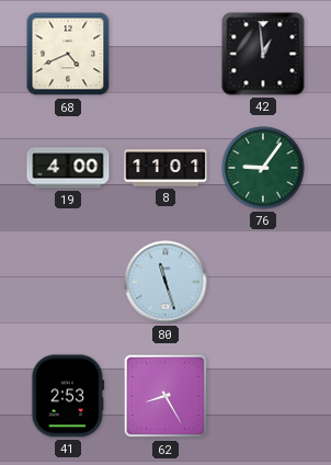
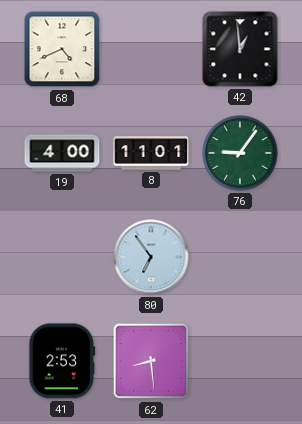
80: 11:27 -> 6:54 (151, 257)
62: 8:25 -> 8:29 (151, 361)
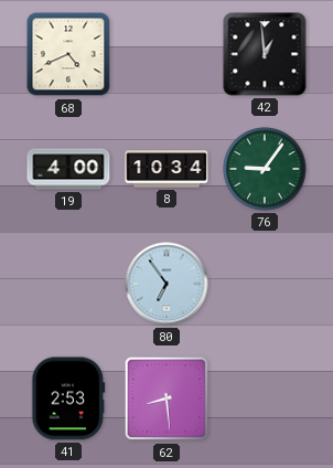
8: 11:01 -> 10:34 (166, 169)
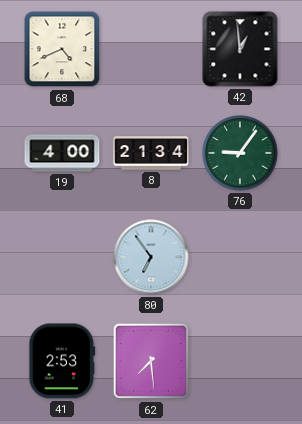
8: 10:34 -> 21:34 (151, 153)
62: 8:29 -> 7:29 (151, 361)
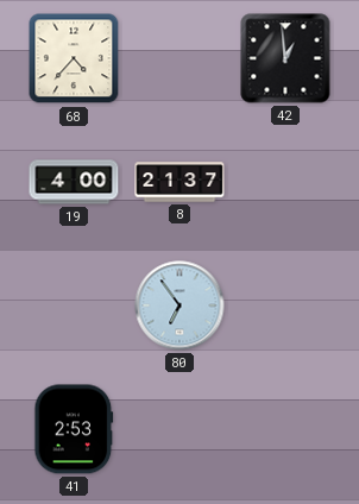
68: 4:41 -> 4:37 (74, 58)
8: 21:34 -> 21:37 (179, 182)
76: 9:06 -> none (240, 153)
62: 7:29 -> none (151, 361)
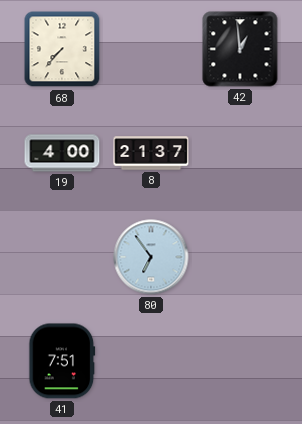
68: 4:37 -> 7:37 (62, 49)
41: 2:53 -> 7:51 (62, 361)
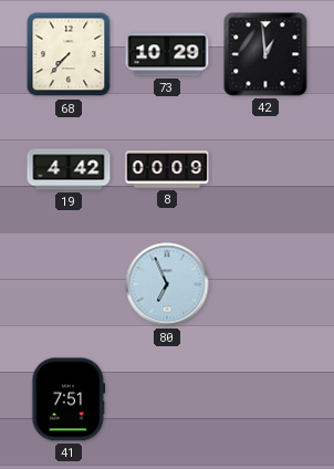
73: none -> 10:29 (167, 54)
19: 4:00 -> 4:42 (69, 169)
8: 21:37 -> 00:09 (167, 169)
80: 6:54 -> 6:56 (167, 284)
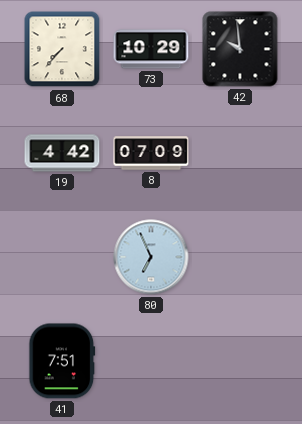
42: 12:59 -> 9:59 (240, 49)
8: 00:09 -> 07:09 (151, 153)
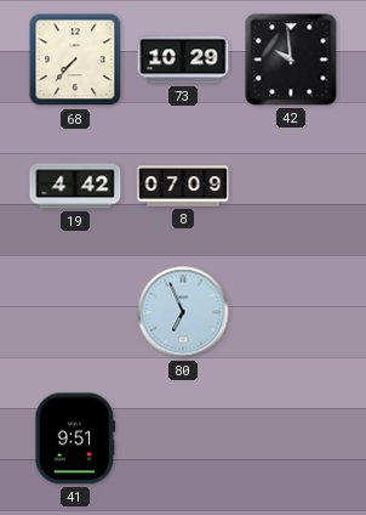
41: 7:51 -> 9:51 (75, 438)
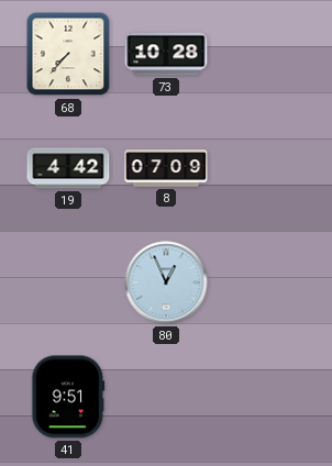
73: 10:29 -> 10:28 (166, 54)
42: 9:59 -> none (291, 60)
80: 6:56 -> 12:56 (166, 282)
